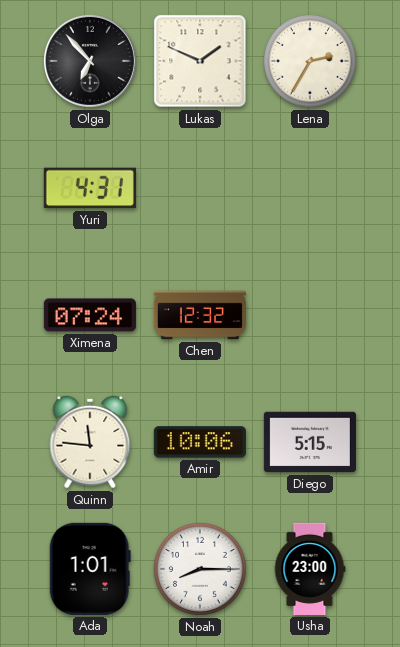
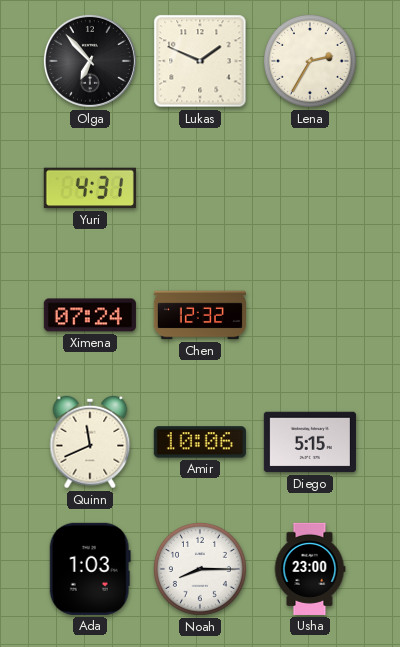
Quinn: 11:46 -> 11:41 (90, 442)
Ada: 1:01 -> 1:03 (90, 569)
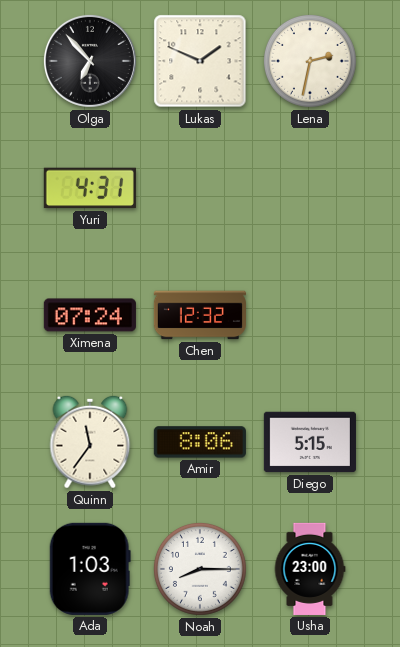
Lena: 2:35 -> 2:32 (310, 61)
Quinn: 11:41 -> 11:36 (90, 442)
Amir: 10:06 -> 8:06 (200, 442)
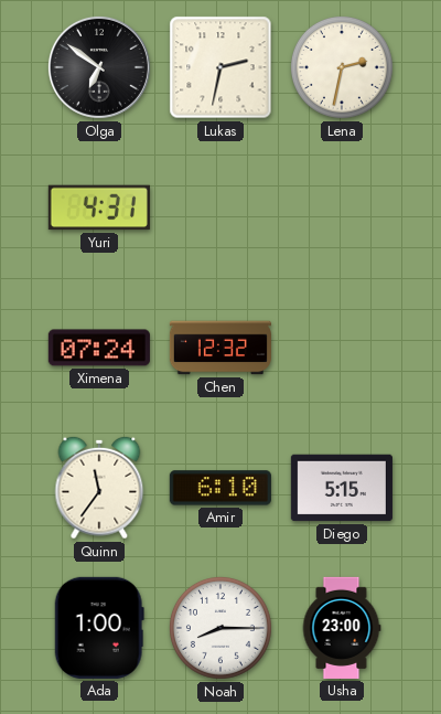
Olga: 6:53 -> 6:51 (99, 67)
Lukas: 1:49 -> 2:32 (220, 67)
Amir: 8:06 -> 6:10 (220, 488)
Ada: 1:03 -> 1:00 (99, 628)
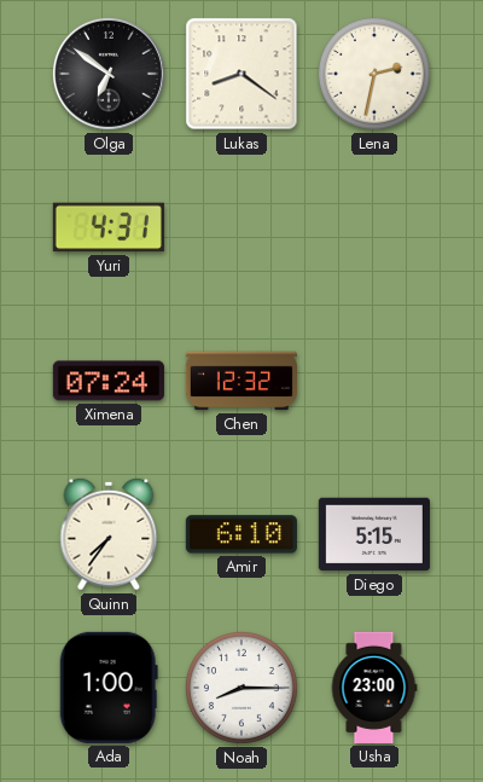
Lukas: 2:32 -> 8:21 (241, 74)
Quinn: 11:36 -> 7:36 (109, 534)
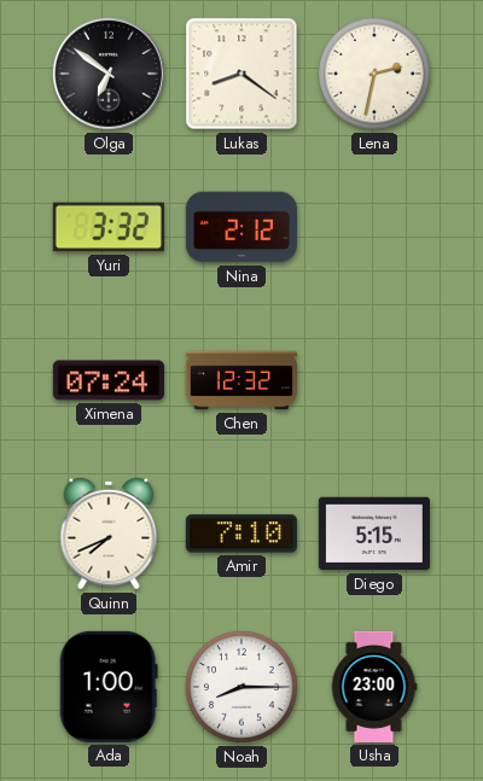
Yuri: 4:31 -> 3:32 (109, 227)
Nina: none -> 2:12 (241, 227)
Quinn: 7:36 -> 7:41 (109, 534)
Amir: 6:10 -> 7:10 (241, 534)
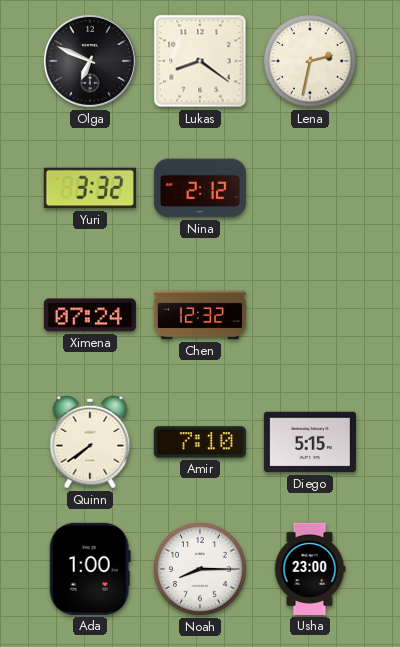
Olga: 6:51 -> 6:49 (90, 61)
Quinn: 7:41 -> 7:39 (90, 442)
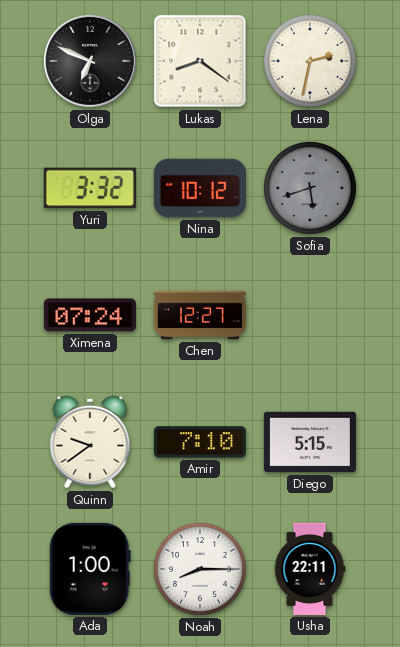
Nina: 2:12 -> 10:12 (200, 188)
Sofia: none -> 5:42 (310, 188)
Chen: 12:32 -> 12:27 (200, 315)
Quinn: 7:39 -> 9:39 (90, 442)
Usha: 23:00 -> 22:11 (310, 569)
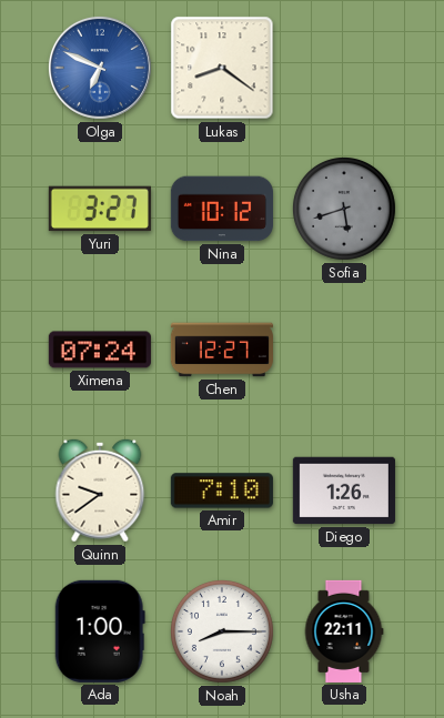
Olga dial: black -> blue (100, 68)
Lena: 2:32 -> none (310, 61)
Yuri: 3:32 -> 3:27 (100, 209)
Diego: 5:15 -> 1:26 (344, 491)
